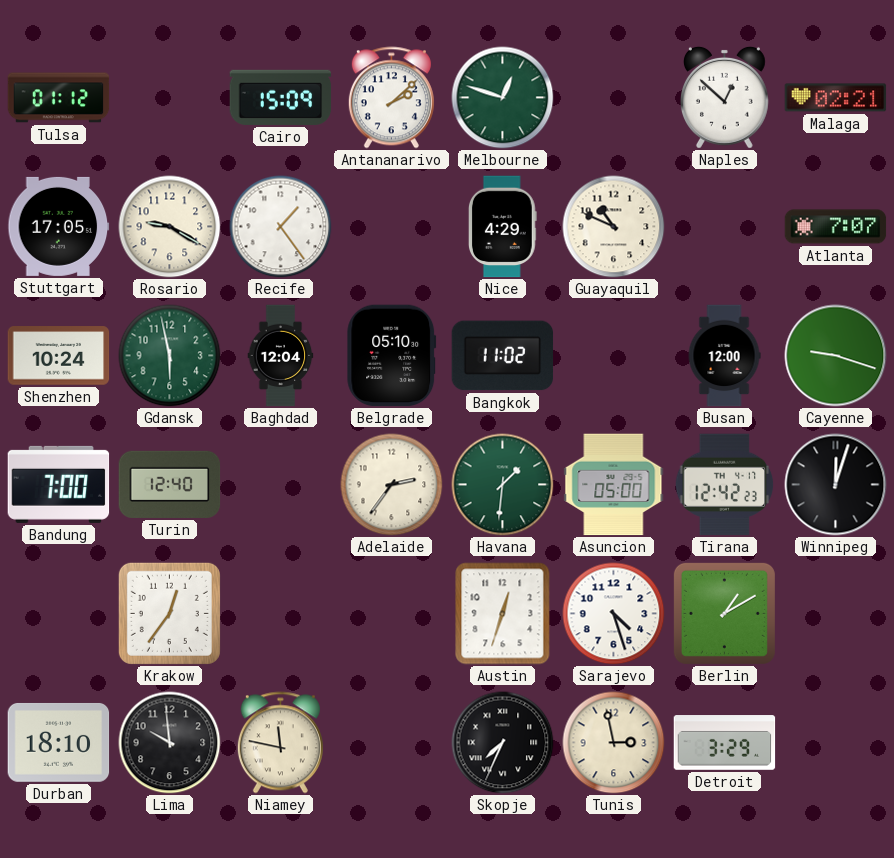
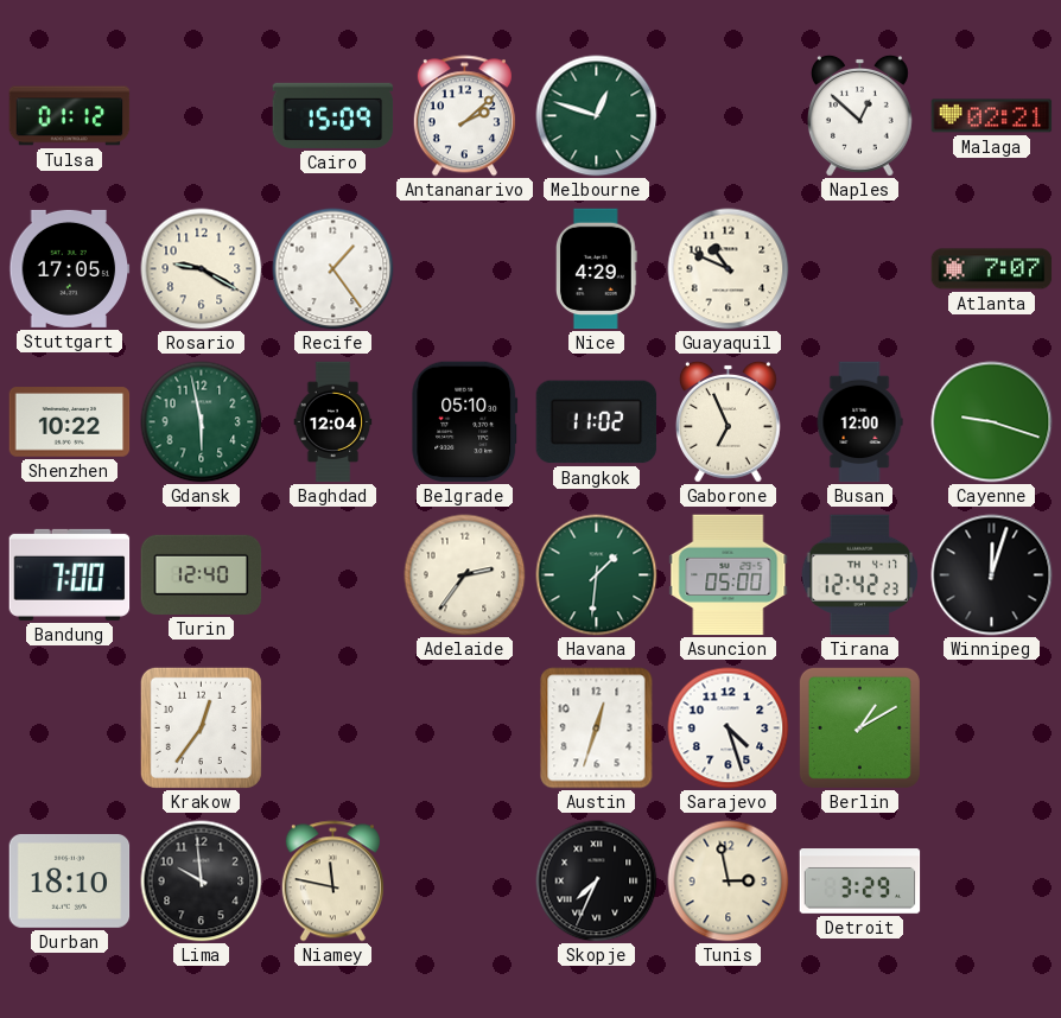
Shenzhen: 10:24 -> 10:22 (70, 422)
Gaborone: none -> 6:56 (728, 421)
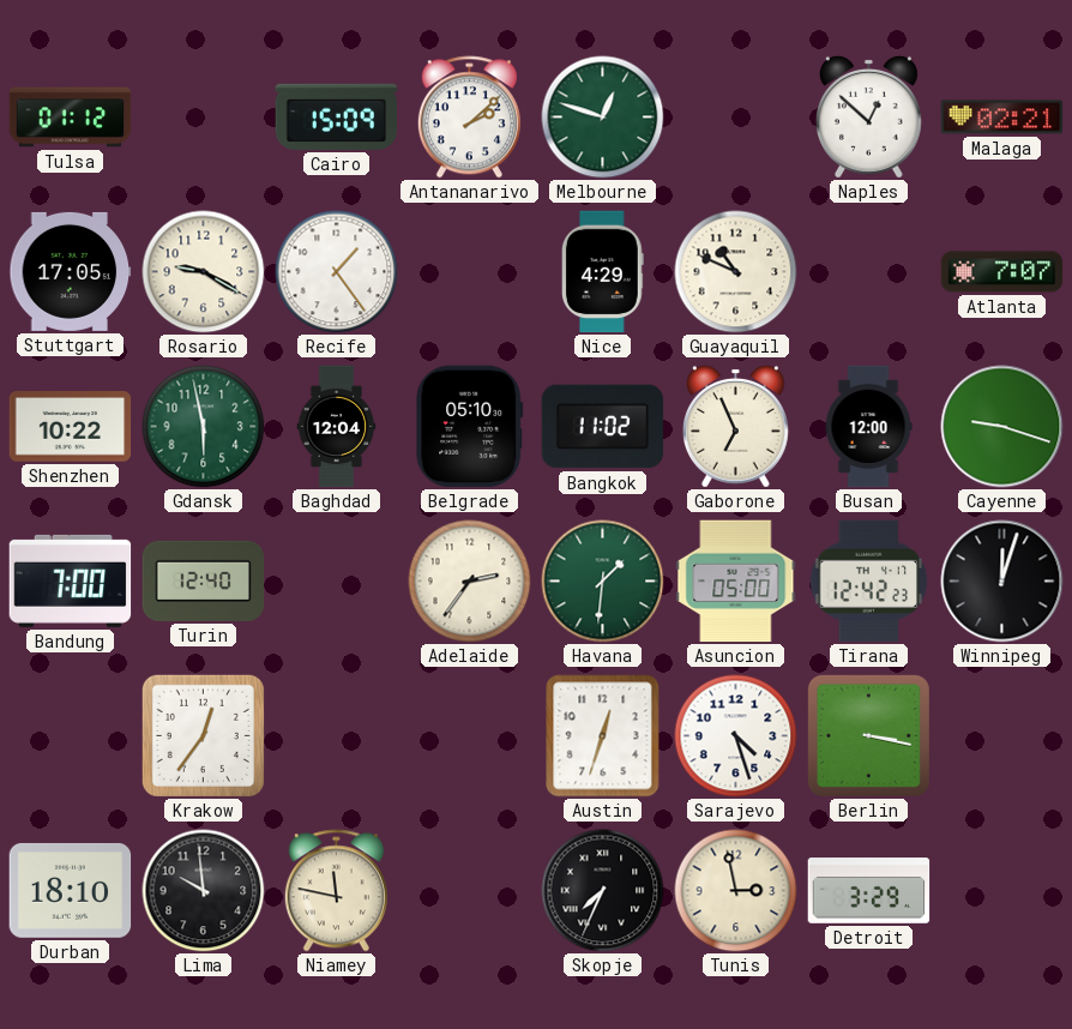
Berlin: 1:10 -> 3:17 (868, 735)
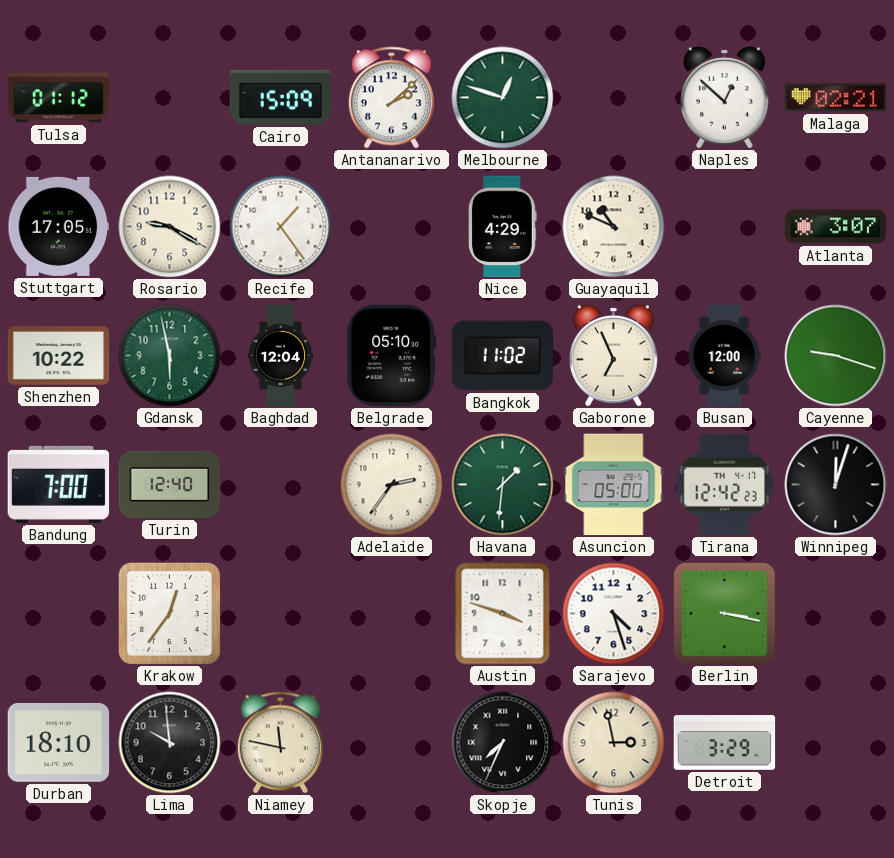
Atlanta: 7:07 -> 3:07 (836, 227)
Austin: 12:33 -> 3:48 (503, 614)
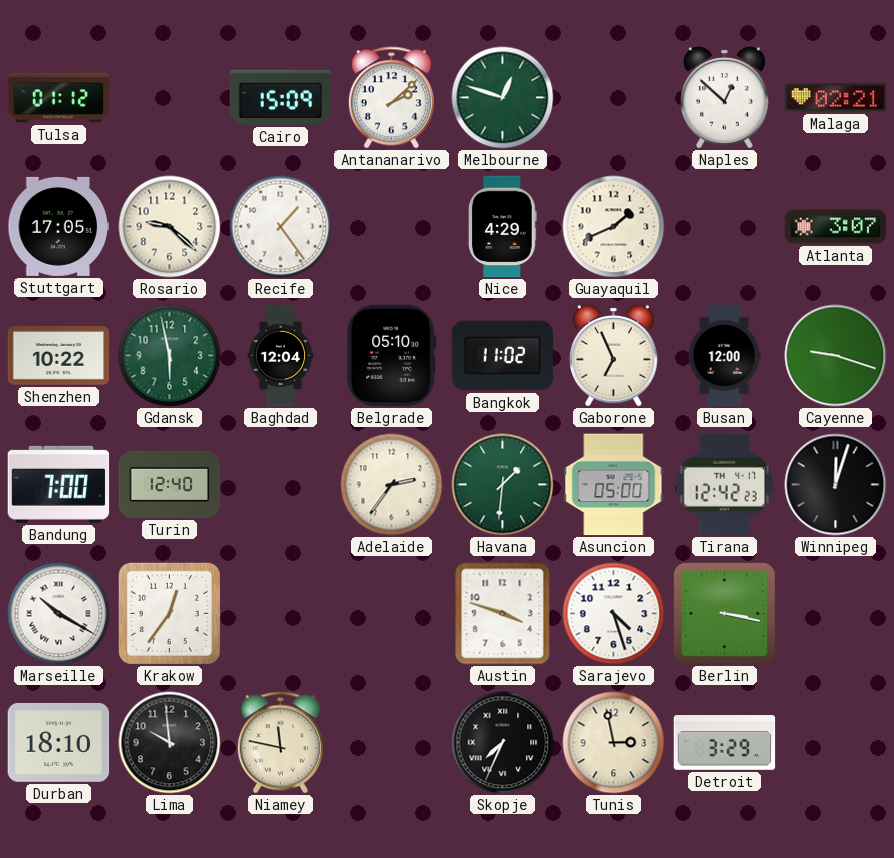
Rosario: 9:20 -> 9:22 (170, 227)
Guayaquil: 10:49 -> 1:41 (614, 227)
Marseille: none -> 10:20 (59, 614)
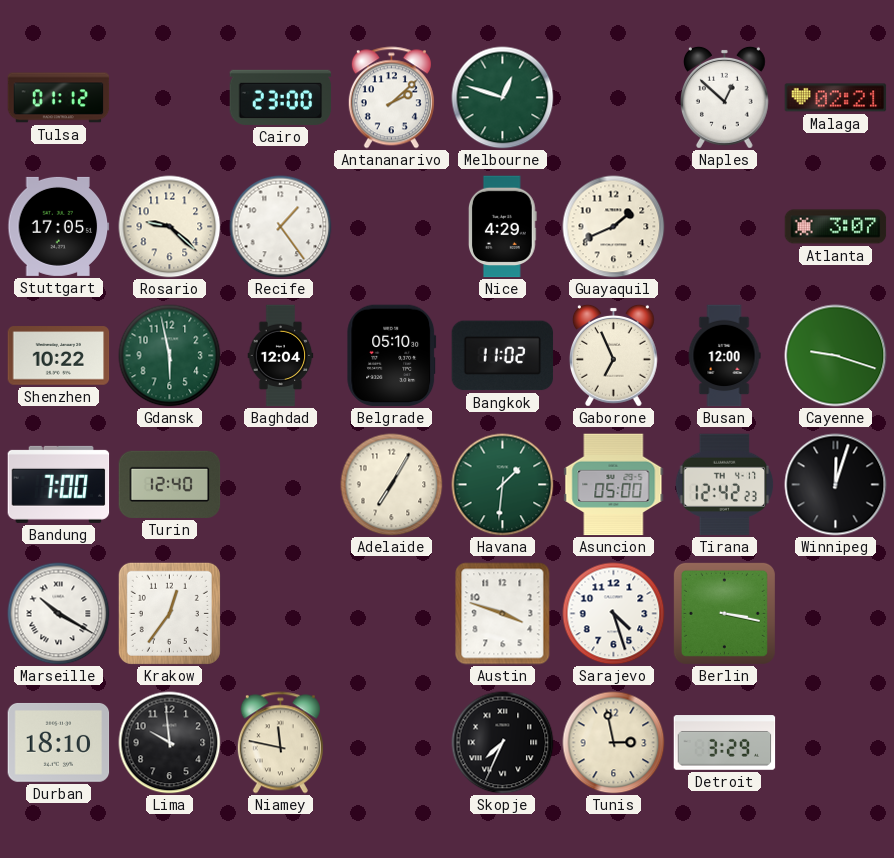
Cairo: 15:09 -> 23:00 (281, 97)
Adelaide: 2:36 -> 7:05 (392, 485)
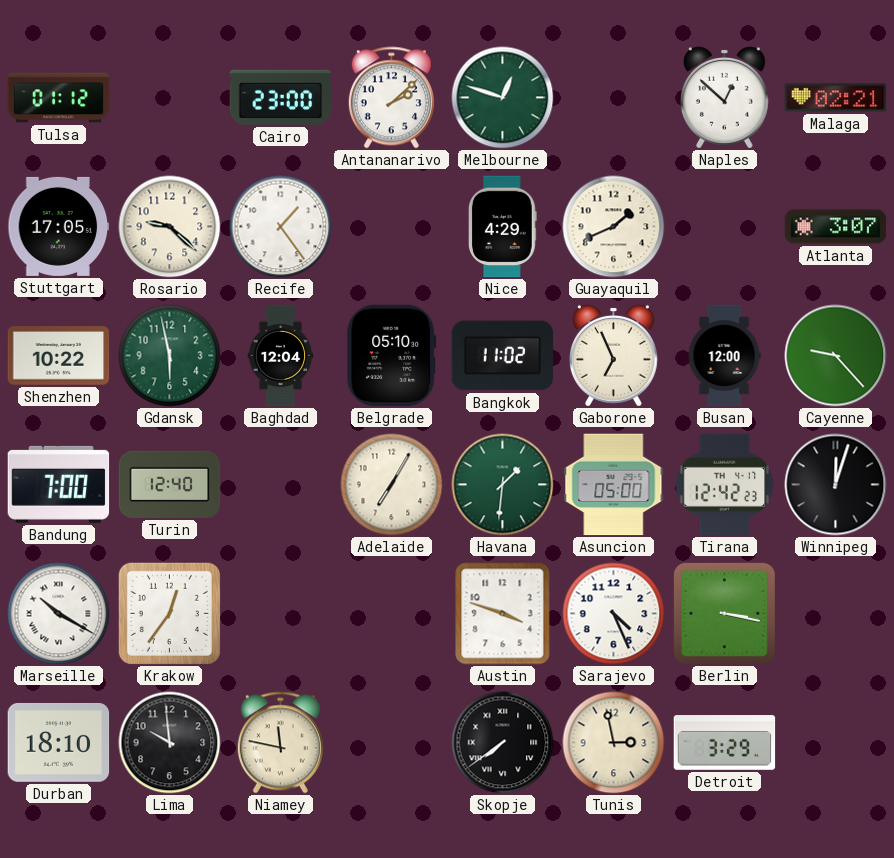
Cayenne: 9:18 -> 9:23 (836, 356)
Sarajevo: 4:27 -> 4:26 (614, 614)
Skopje: 7:34 -> 7:39 (503, 743)
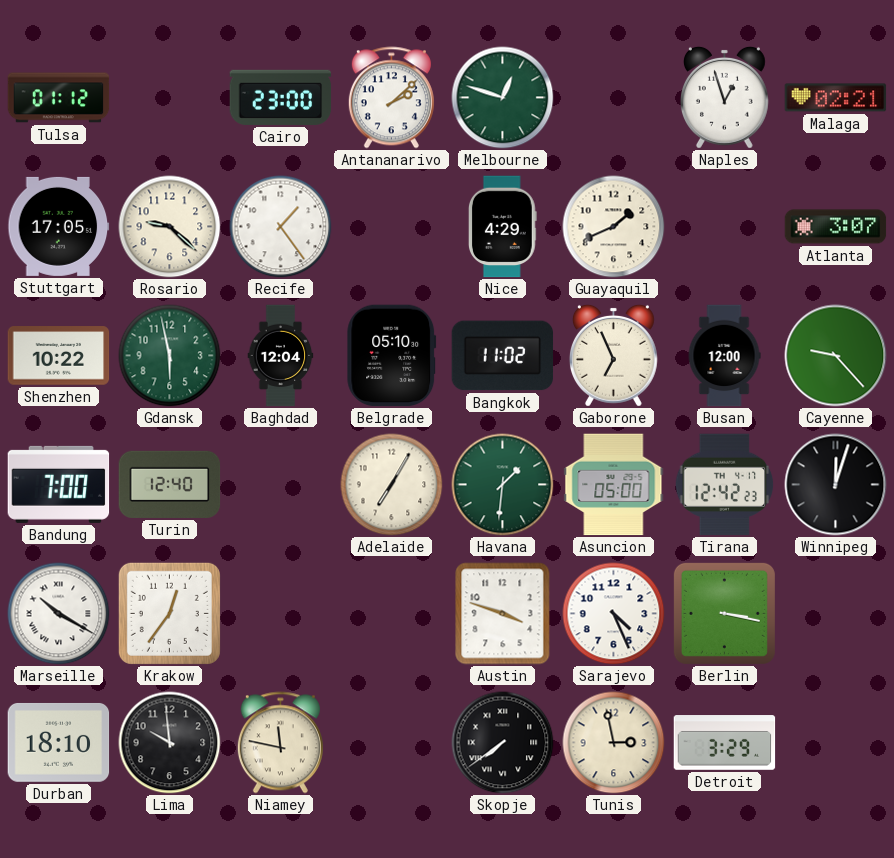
Naples: 12:52 -> 12:57 (724, 97)
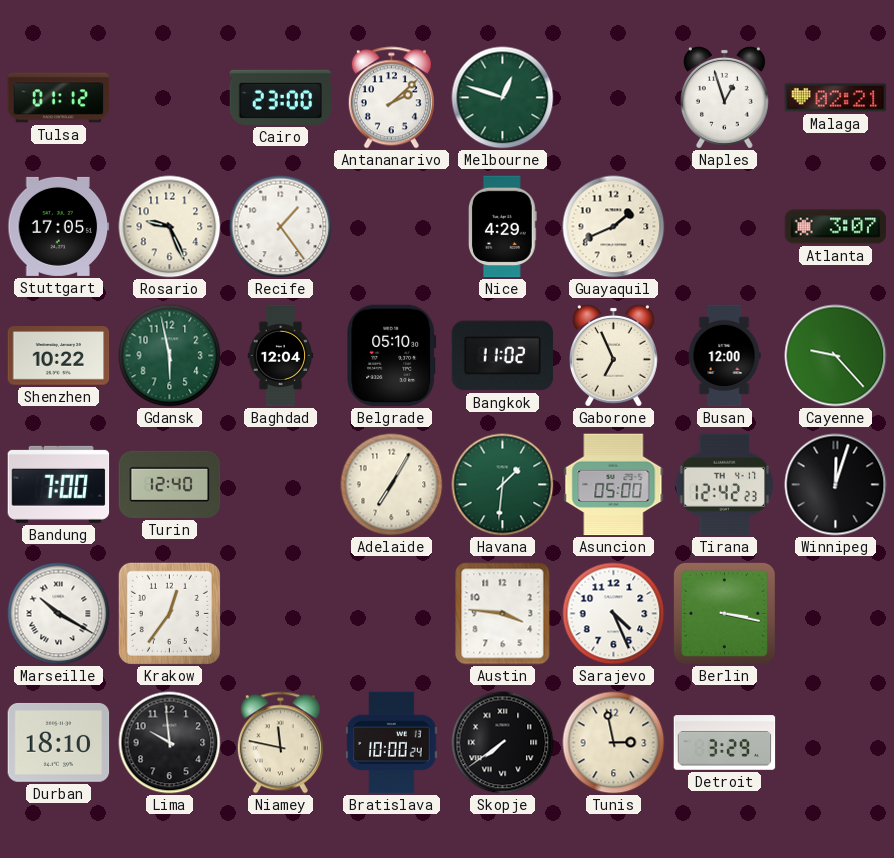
Rosario: 9:22 -> 9:26 (170, 227)
Austin: 3:48 -> 3:46 (503, 614)
Bratislava: none -> 10:00 (392, 743)
